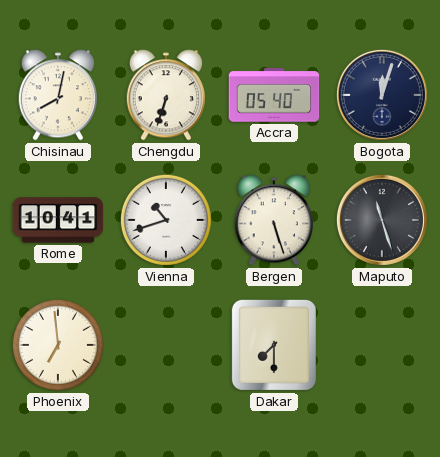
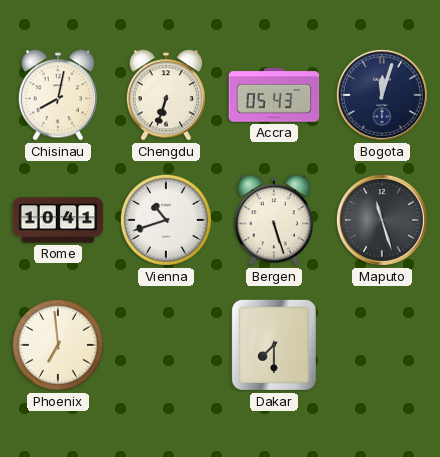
Accra: 05:40 -> 05:43 (274, 95)
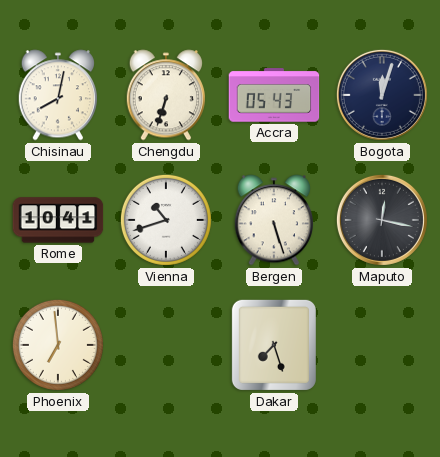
Maputo: 11:27 -> 12:17 (382, 220)
Dakar: 7:30 -> 7:27 (274, 345)
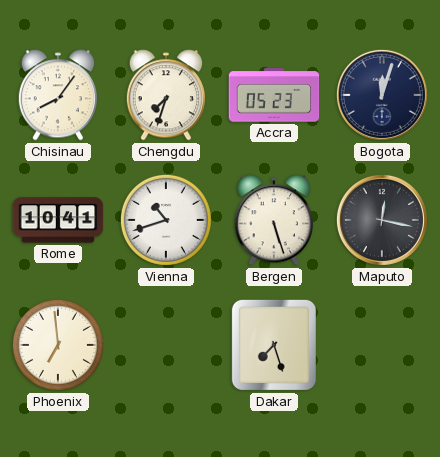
Chisinau: 8:02 -> 8:06 (57, 95)
Chengdu: 6:33 -> 7:33 (165, 95)
Accra: 05:43 -> 05:23 (274, 95)
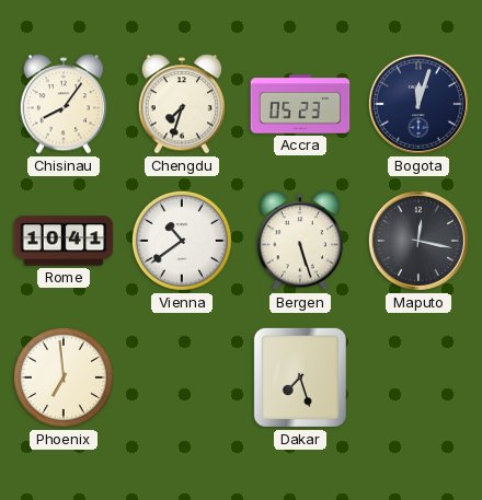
Vienna: 10:42 -> 10:39 (182, 241)
